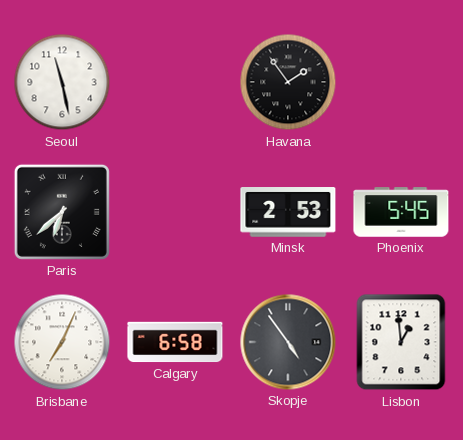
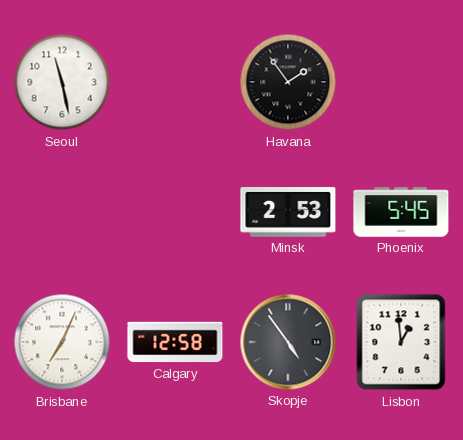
Paris: 6:38 -> none (62, 212)
Calgary: 6:58 -> 12:58 (175, 342)
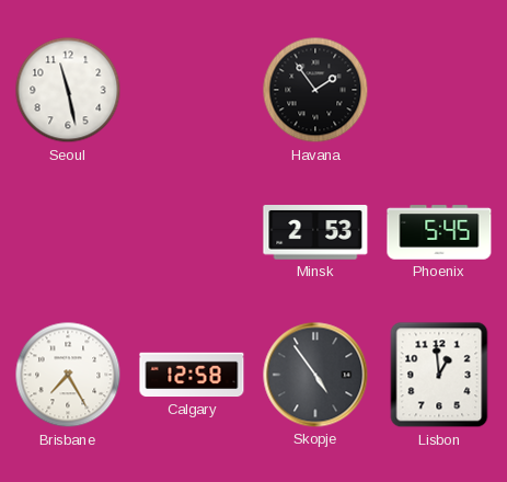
Brisbane: 7:04 -> 7:25 (68, 375)
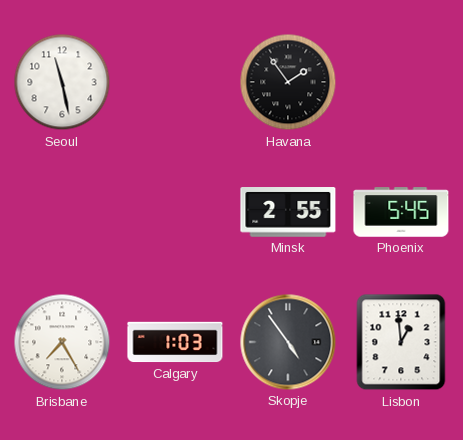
Minsk: 2:53 -> 2:55 (288, 213)
Calgary: 12:58 -> 1:03 (175, 342)
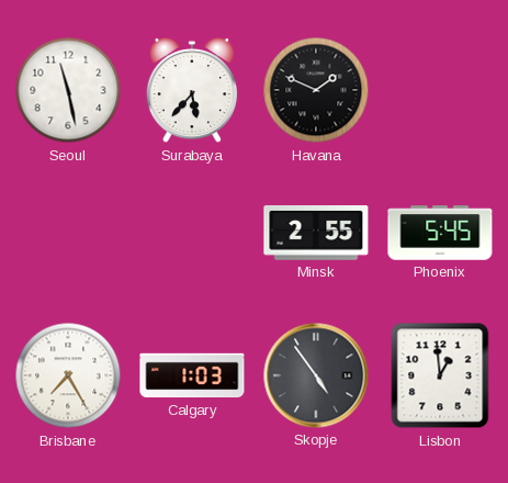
Surabaya: none -> 5:37 (192, 90)
Havana: 1:54 -> 1:49 (316, 90)
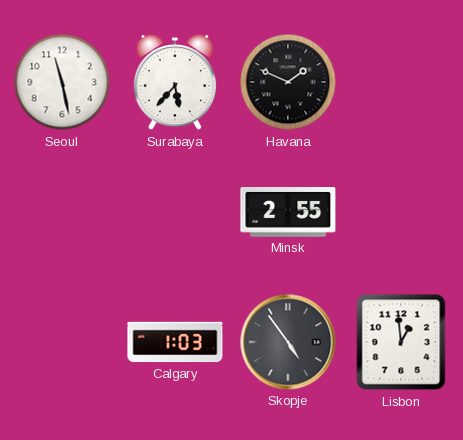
Phoenix: 5:45 -> none (440, 233)
Brisbane: 7:25 -> none (68, 375)
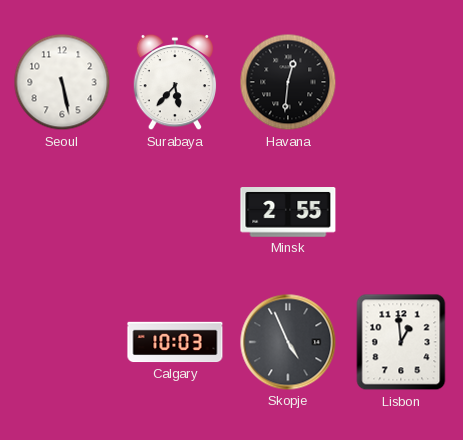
Seoul: 11:28 -> 5:28 (62, 82)
Havana: 1:49 -> 12:31 (288, 82)
Calgary: 1:03 -> 10:03 (175, 342)
Skopje: 4:54 -> 4:56 (288, 342)
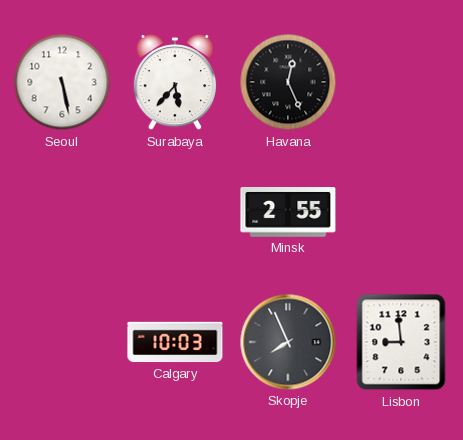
Havana: 12:31 -> 12:26 (288, 82)
Skopje: 4:56 -> 7:56 (288, 342)
Lisbon: 12:59 -> 8:59 (401, 342)
